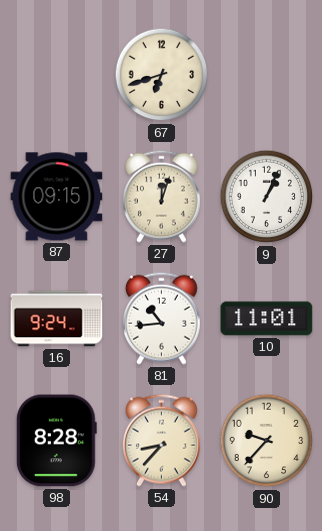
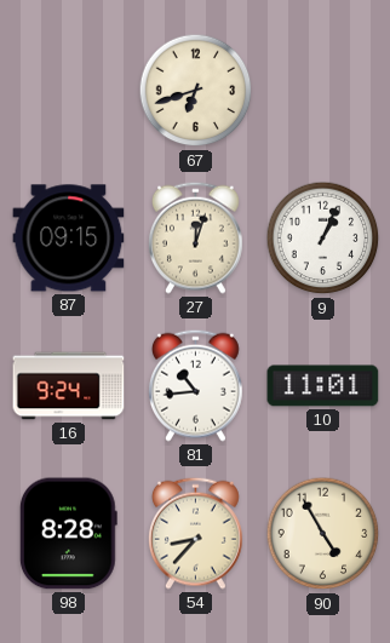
90: 9:37 -> 4:55 (323, 534)
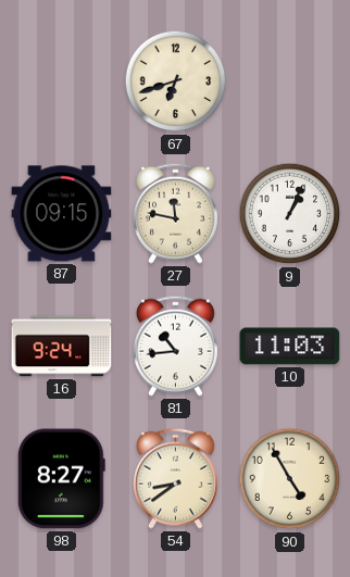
27: 12:03 -> 11:47 (175, 213)
10: 11:01 -> 11:03 (290, 347)
98: 8:28 -> 8:27 (61, 479)
54: 8:37 -> 8:39 (175, 478)
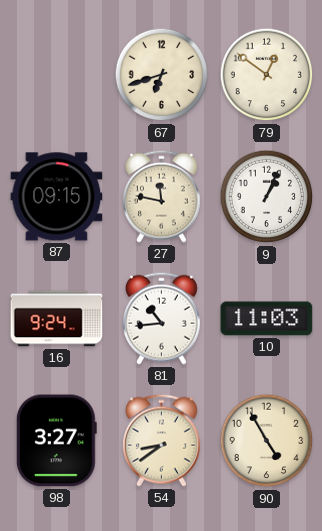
79: none -> 12:51 (267, 75)
98: 8:27 -> 3:27 (56, 441)
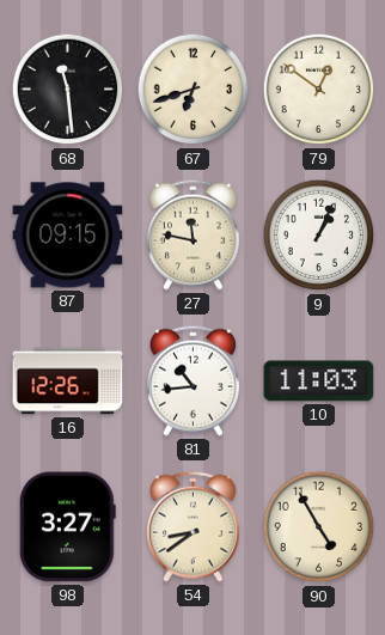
68: none -> 11:29 (68, 90)
16: 9:24 -> 12:26 (68, 381)
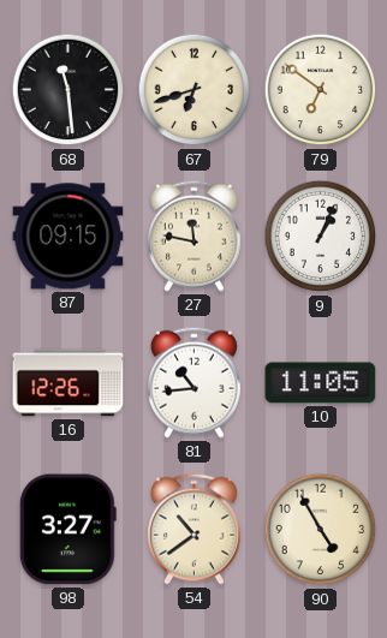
79: 12:51 -> 6:51 (321, 90)
10: 11:03 -> 11:05 (321, 383)
54: 8:39 -> 10:39 (194, 529)
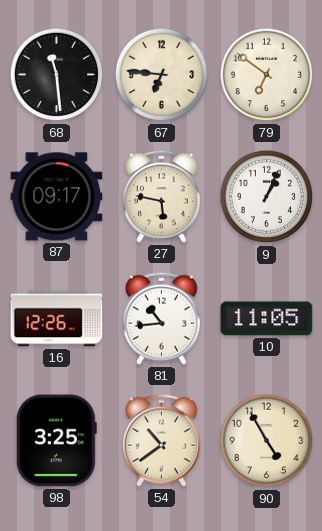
67: 6:42 -> 6:46 (162, 75)
87: 09:15 -> 09:17 (57, 197)
27: 11:47 -> 5:47 (161, 196)
98: 3:27 -> 3:25 (56, 441)
